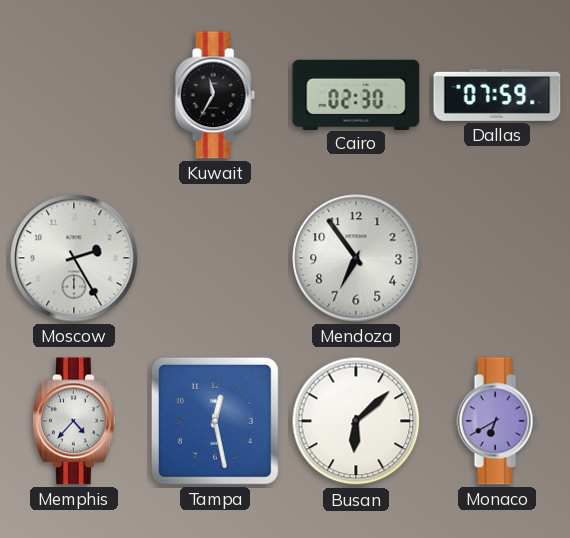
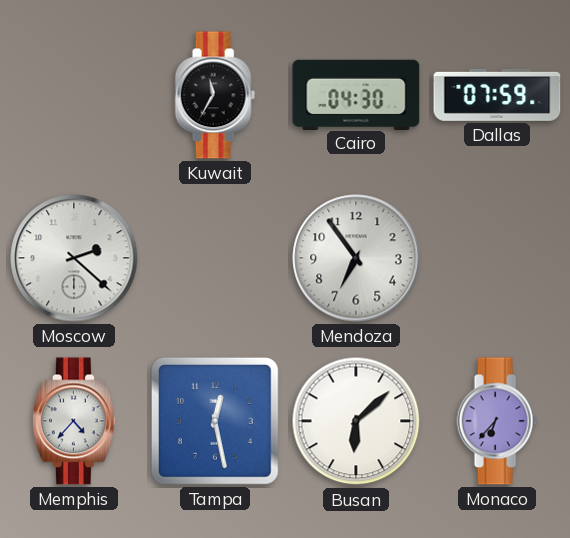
Cairo: 02:30 -> 04:30 (356, 94)
Moscow: 2:25 -> 2:22 (74, 258)
Monaco: 6:40 -> 6:37 (497, 421)
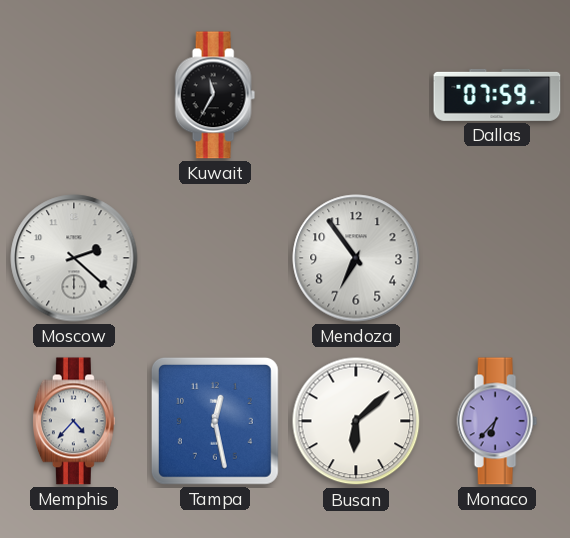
Cairo: 04:30 -> none (356, 94)
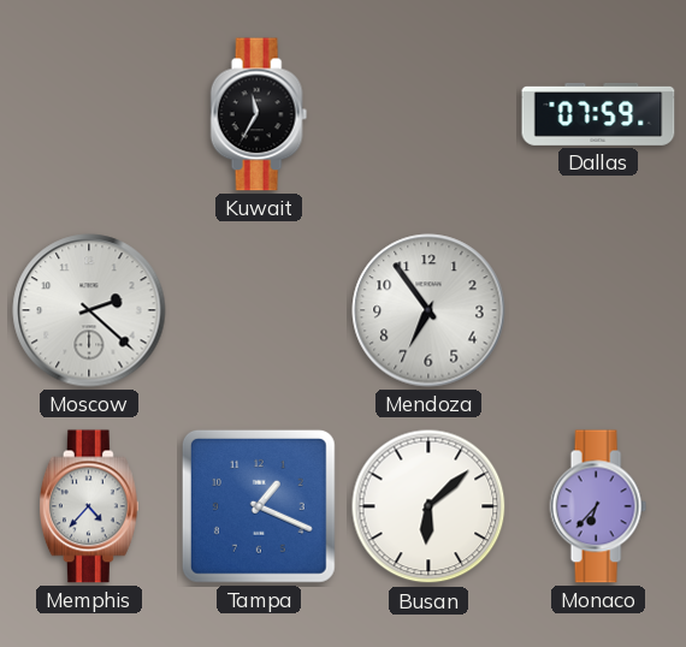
Tampa: 12:28 -> 1:19 (259, 506)
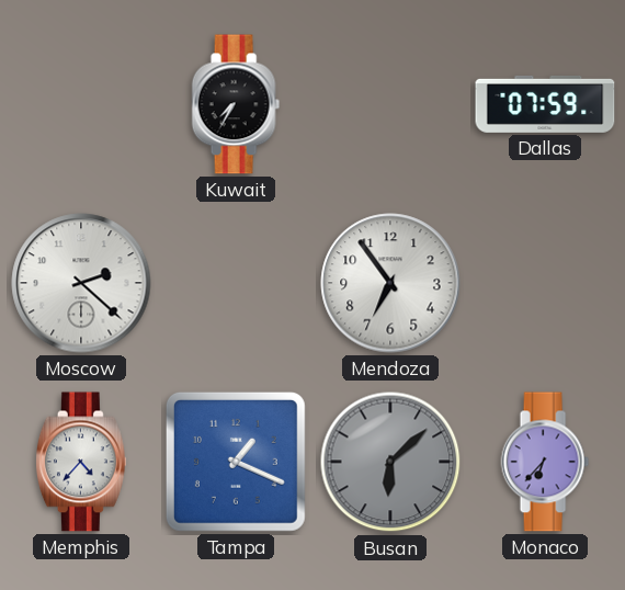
Kuwait: 11:35 -> 7:35 (236, 104)
Busan dial: white -> grey (390, 462)
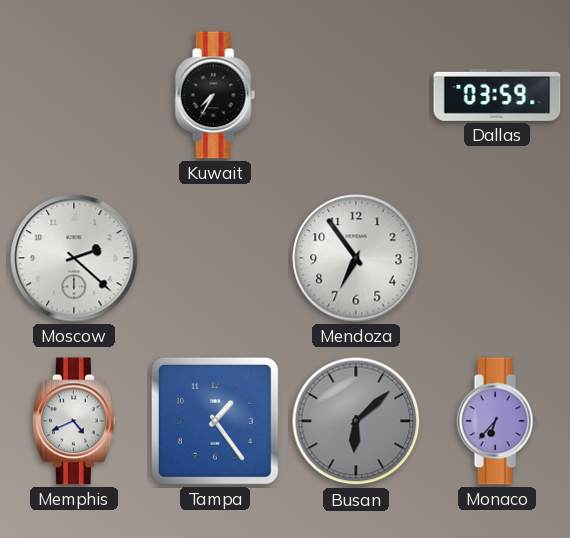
Dallas: 07:59 -> 03:59 (497, 95)
Memphis: 4:37 -> 4:41 (74, 421)
Tampa: 1:19 -> 1:24 (215, 421)
